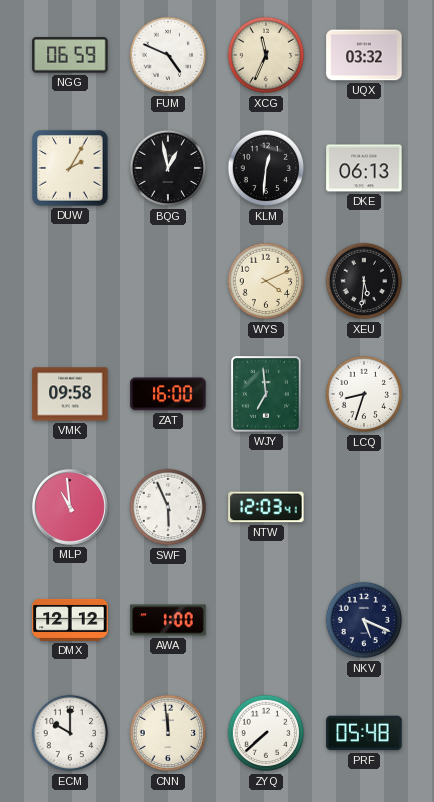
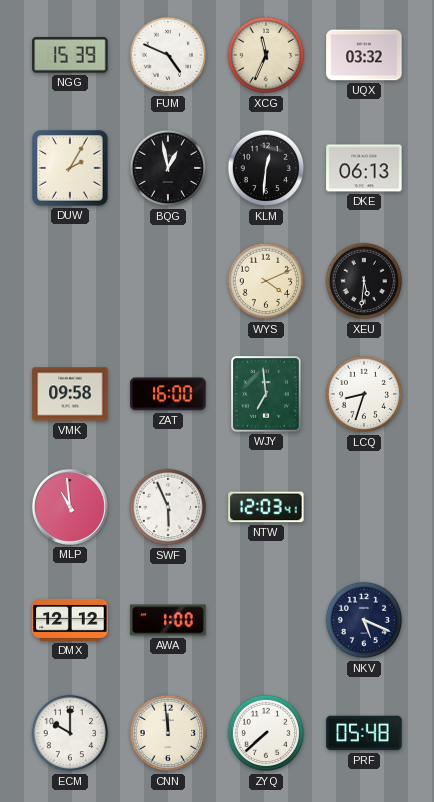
NGG: 06:59 -> 15:39 (70, 55)
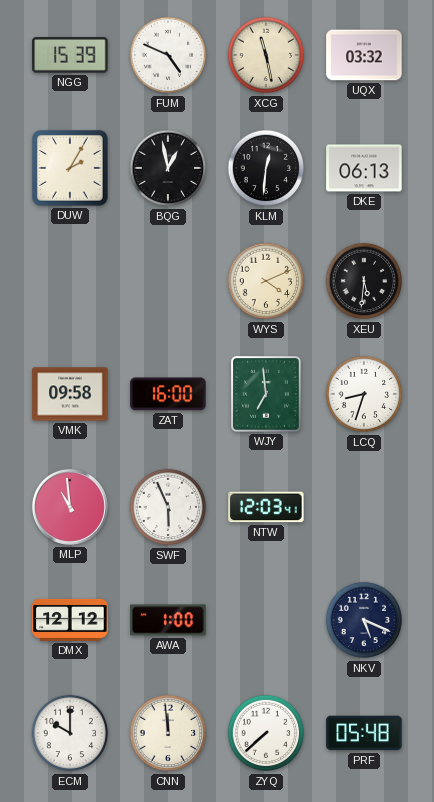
XCG: 11:34 -> 11:28 (266, 55)
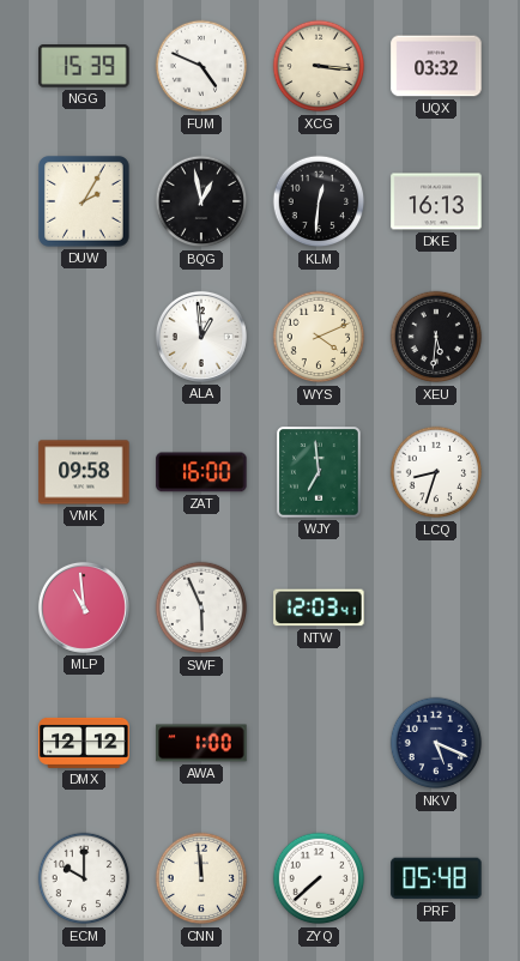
XCG: 11:28 -> 3:16 (319, 66)
DKE: 06:13 -> 16:13 (436, 201)
ALA: none -> 12:59 (201, 337)
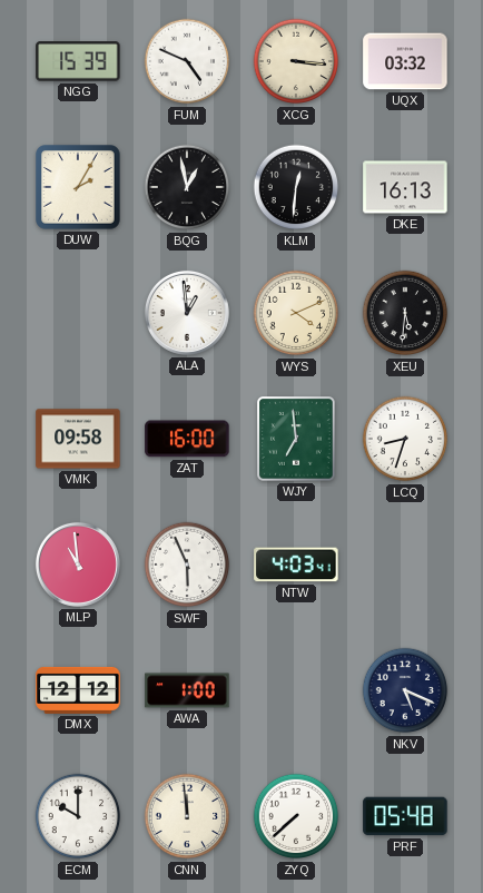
NTW: 12:03 -> 4:03 (296, 565)
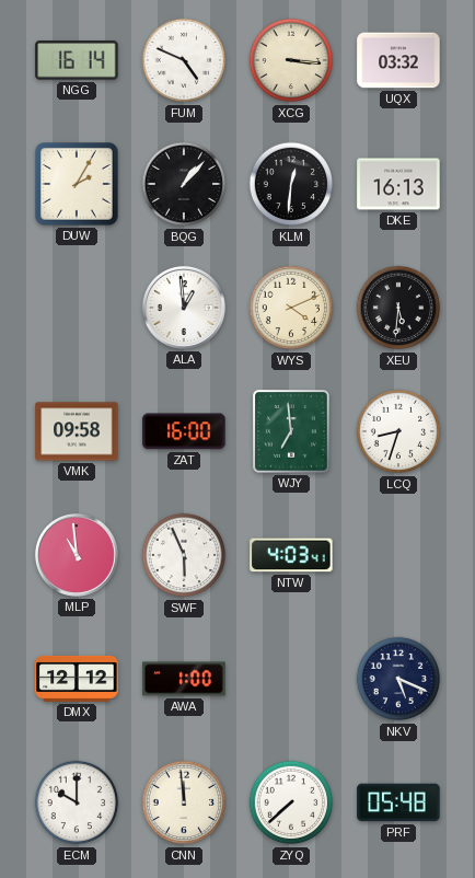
NGG: 15:39 -> 16:14 (77, 60)
BQG: 12:58 -> 1:07 (184, 184)
